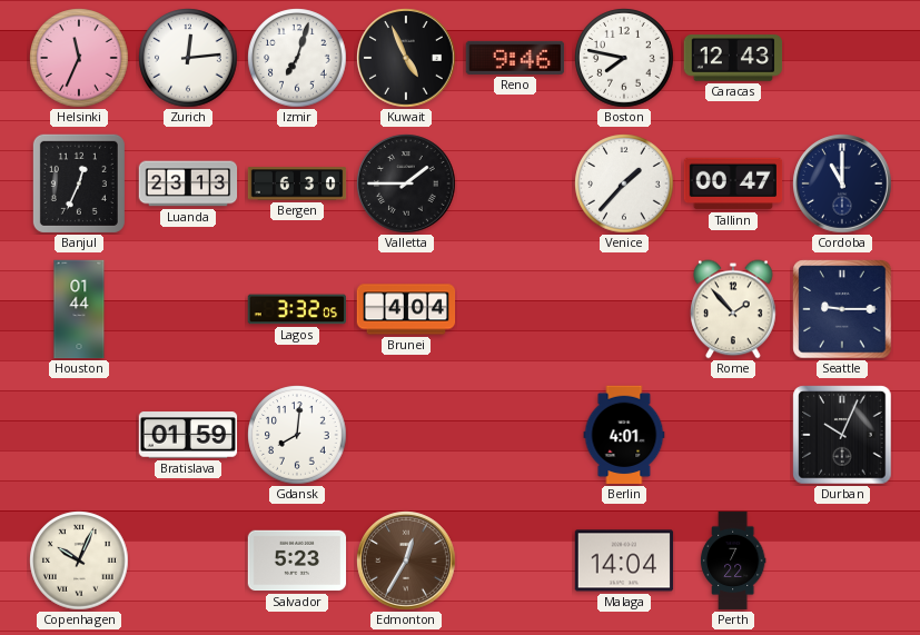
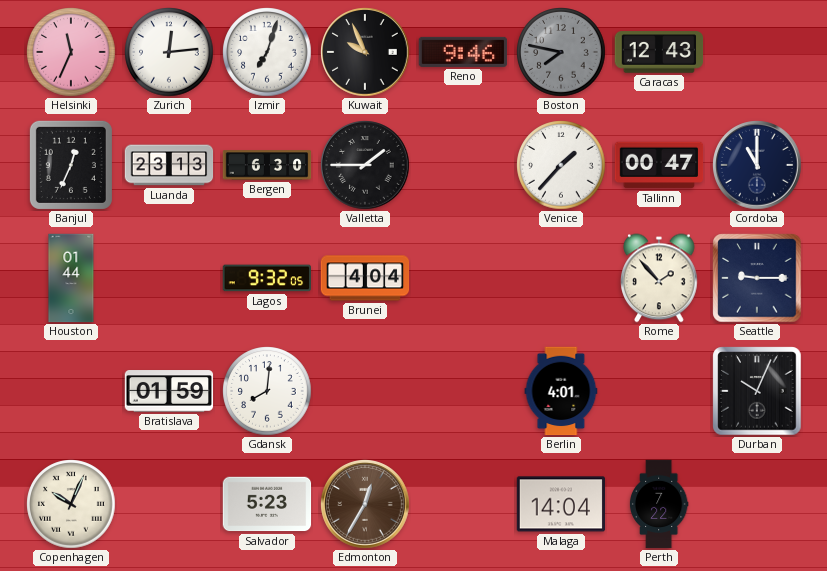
Kuwait: 4:56 -> 9:56 (365, 52)
Boston dial: white -> grey (561, 52)
Lagos: 3:32 -> 9:32 (267, 278)
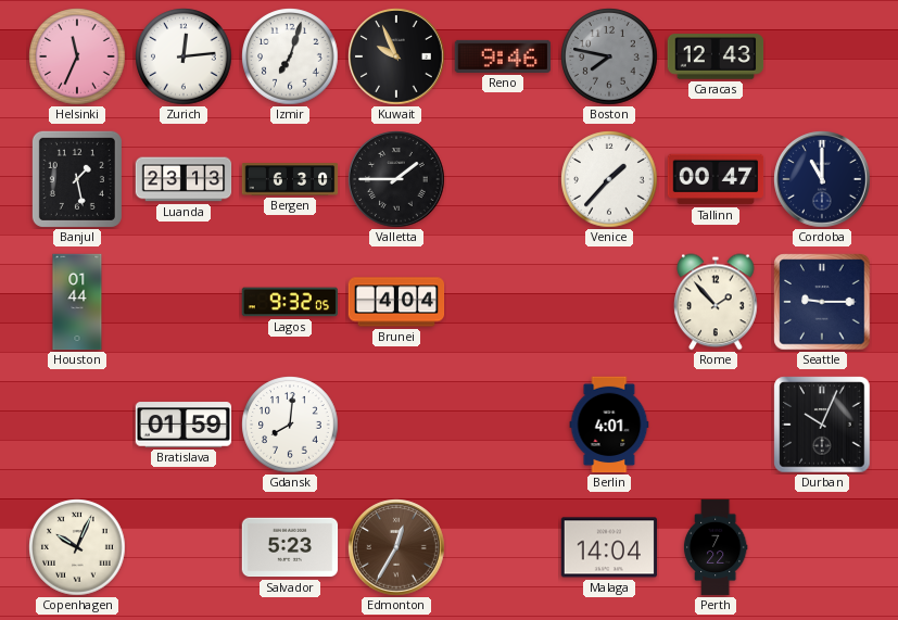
Banjul: 12:34 -> 1:28 (77, 179)
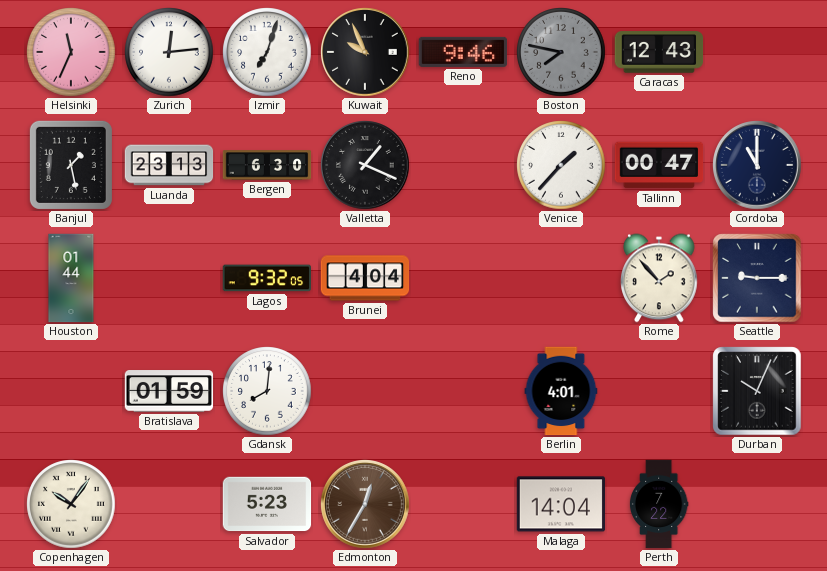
Valletta: 1:45 -> 1:19 (365, 165)
Copenhagen: 10:04 -> 10:06 (71, 504)
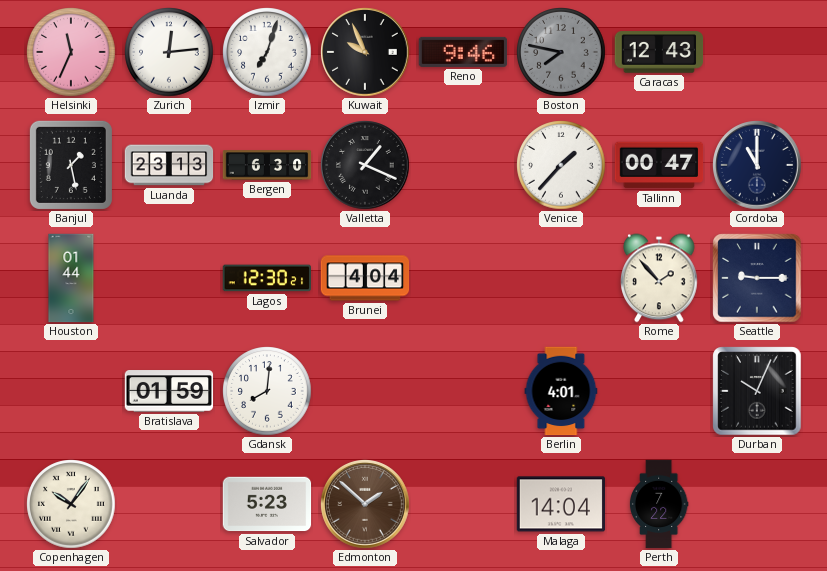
Lagos: 9:32 -> 12:30 (267, 278)
Edmonton: 12:35 -> 1:52 (365, 504)
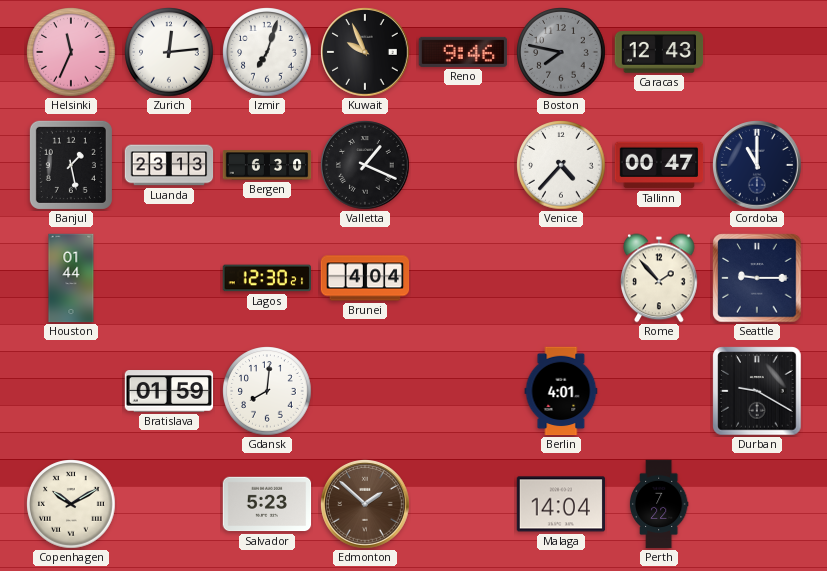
Venice: 1:37 -> 4:37 (561, 165)
Durban: 10:04 -> 9:20 (757, 391)
Copenhagen: 10:06 -> 10:10 (71, 504)
